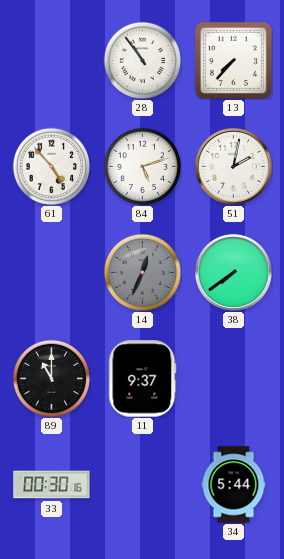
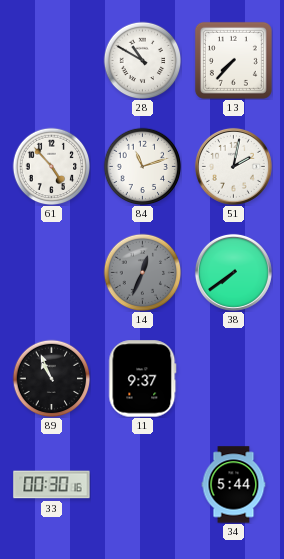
28: 10:54 -> 10:50 (142, 60)
84: 5:12 -> 11:12 (142, 166)
89: 11:00 -> 10:56 (51, 378)
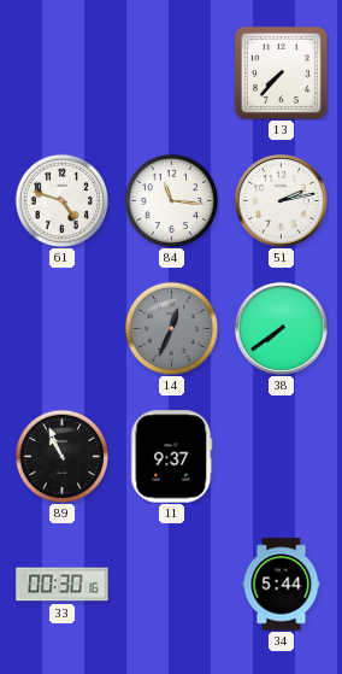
28: 10:50 -> none (142, 60)
61: 4:53 -> 4:48 (61, 200)
84: 11:12 -> 11:16 (171, 200)
51: 2:02 -> 2:13 (281, 200)
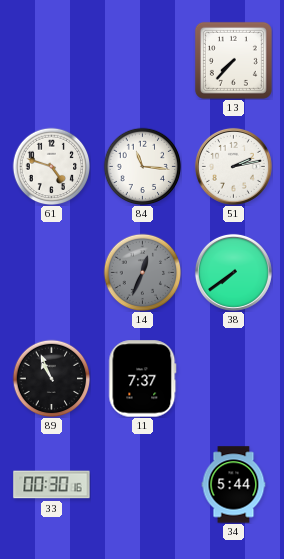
11: 9:37 -> 7:37 (143, 379)
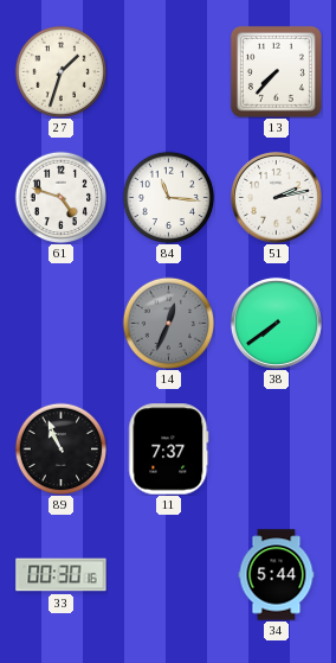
27: none -> 1:33 (60, 71)
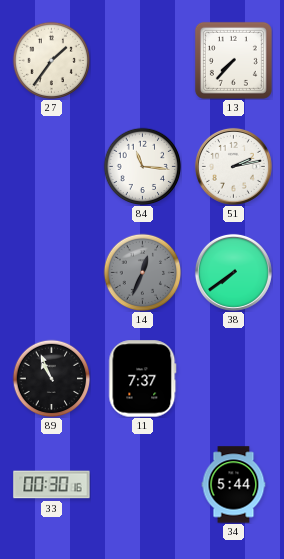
27: 1:33 -> 1:36 (51, 60)
61: 4:48 -> none (60, 197)
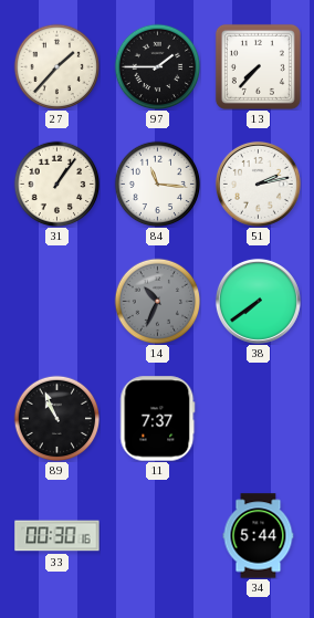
27: 1:36 -> 1:37 (56, 66)
97: none -> 1:45 (157, 66)
31: none -> 1:06 (56, 184)
14: 12:34 -> 10:34 (157, 301)
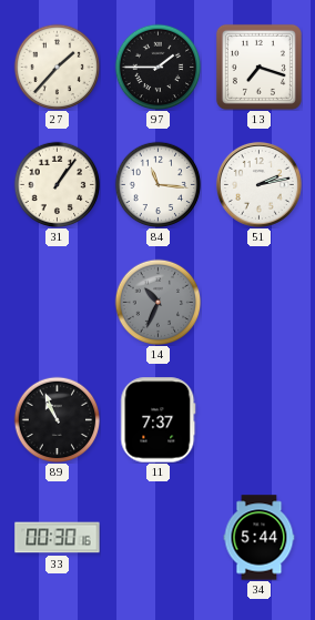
13: 7:37 -> 7:18 (258, 67)
38: 7:39 -> none (258, 301)
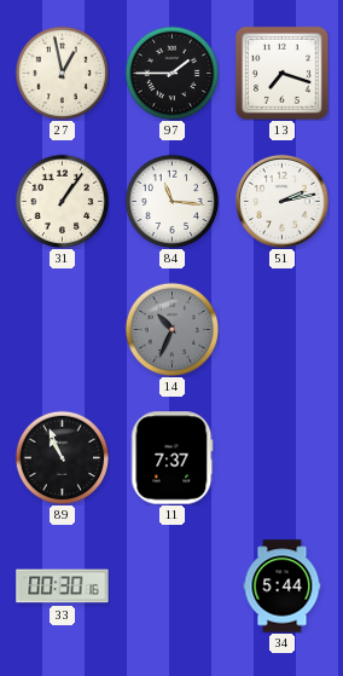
27: 1:37 -> 12:58 (62, 73)
